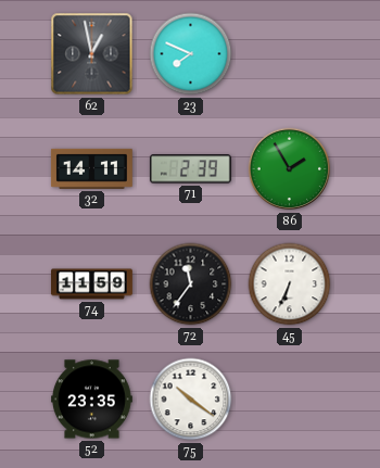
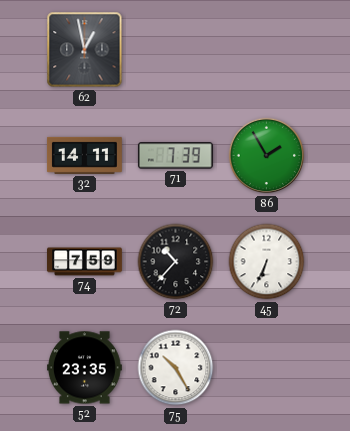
23: 7:49 -> none (191, 54)
71: 2:39 -> 7:39 (175, 156)
74: 11:59 -> 7:59 (85, 262)
72: 11:36 -> 10:37 (176, 262)
75: 10:21 -> 10:25 (176, 368)
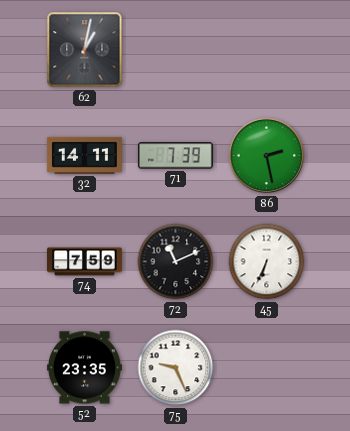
62: 12:58 -> 1:02 (85, 50)
86: 1:55 -> 2:28 (267, 156)
72: 10:37 -> 11:11 (176, 262)
75: 10:25 -> 9:26 (176, 368)
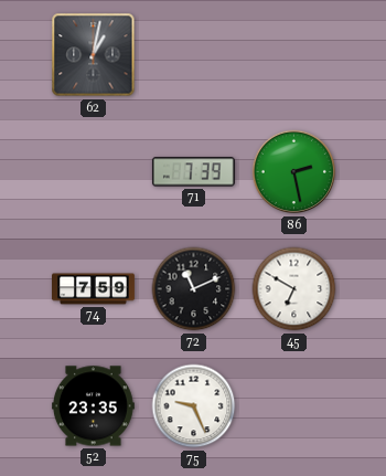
32: 14:11 -> none (84, 155)
45: 6:34 -> 6:50 (294, 289)
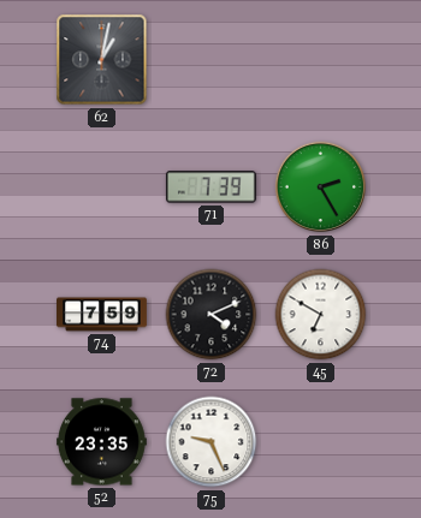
86: 2:28 -> 2:25 (321, 187)
72: 11:11 -> 4:11 (212, 315)
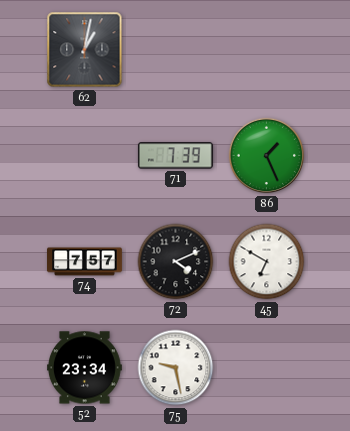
86: 2:25 -> 1:26 (267, 156)
74: 7:59 -> 7:57 (85, 262)
52: 23:35 -> 23:34 (85, 368)
75: 9:26 -> 9:28 (176, 368)
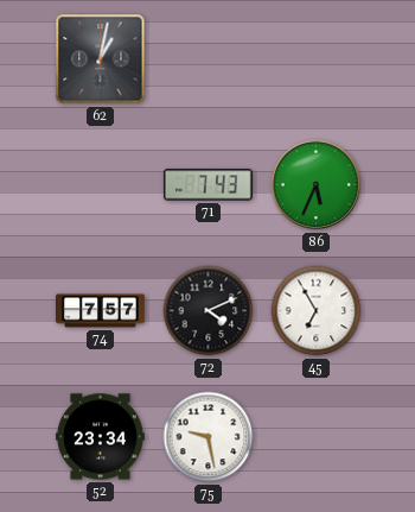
71: 7:39 -> 7:43 (207, 185)
86: 1:26 -> 5:34 (317, 185)
45: 6:50 -> 6:55 (317, 311)
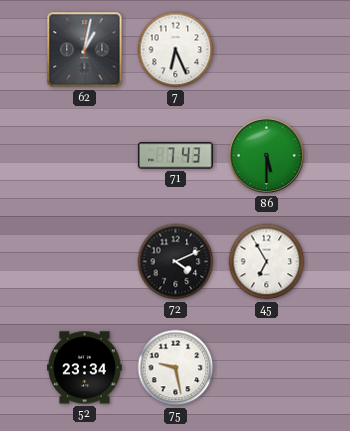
7: none -> 6:26 (176, 50)
86: 5:34 -> 5:30 (267, 156)
74: 7:57 -> none (101, 311)
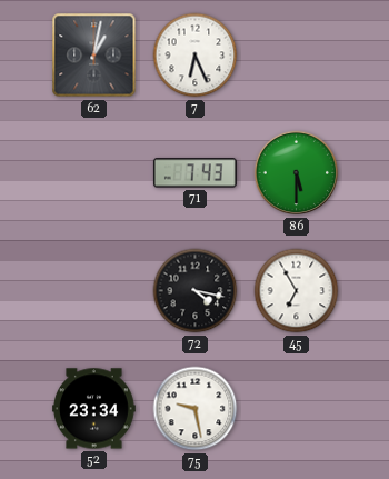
72: 4:11 -> 4:17 (196, 291)
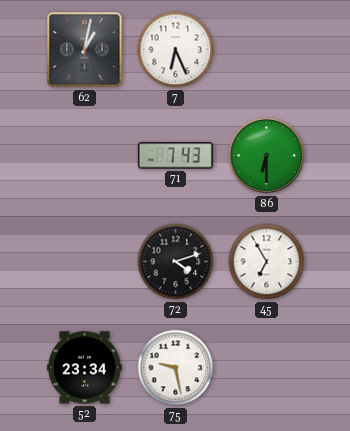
86: 5:30 -> 6:30 (267, 156)
72: 4:17 -> 4:12 (176, 262)
